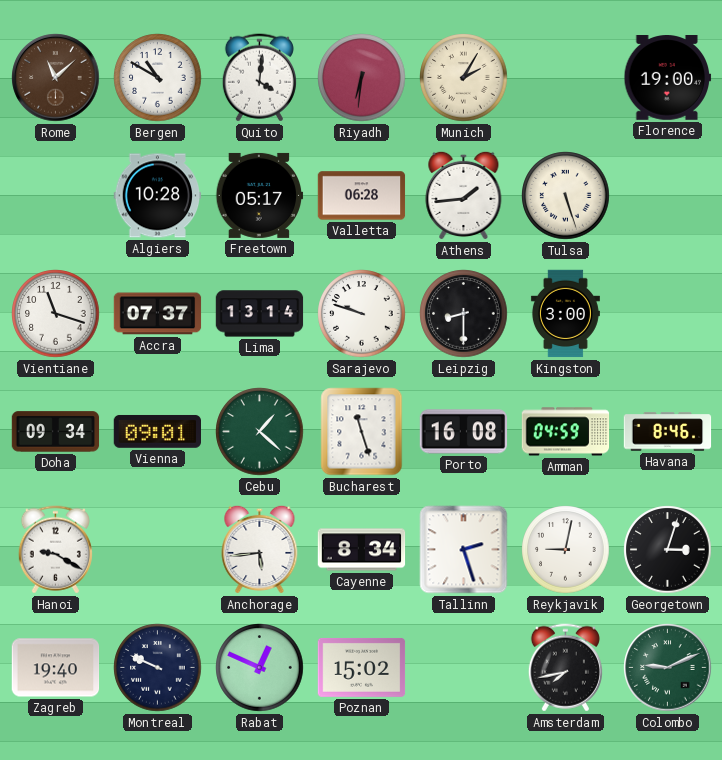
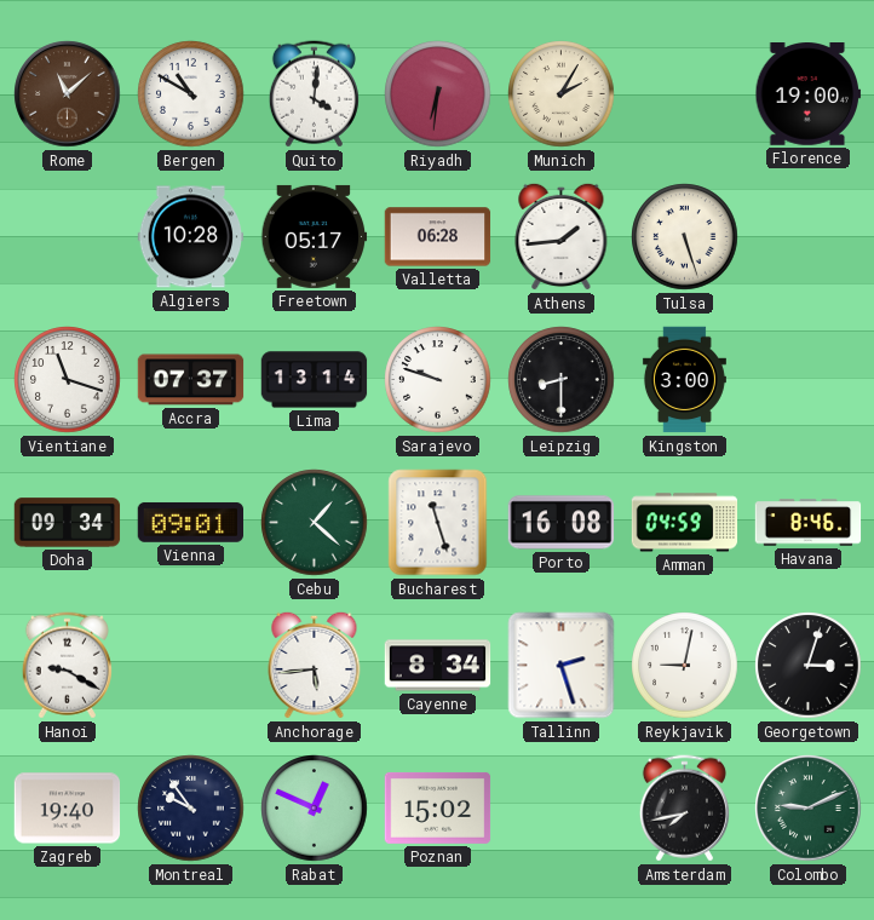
Montreal: 9:49 -> 9:54 (191, 809)
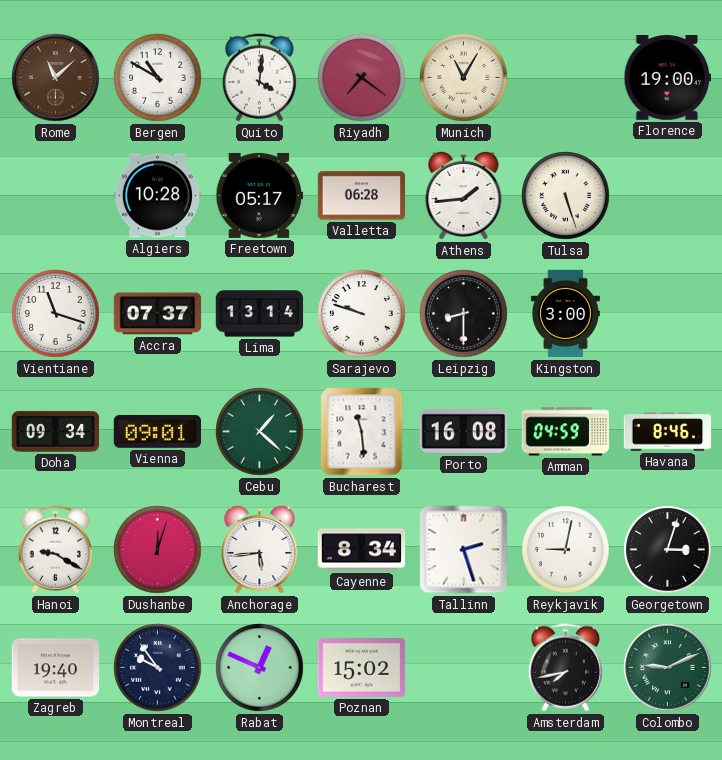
Riyadh: 6:31 -> 7:21 (362, 78)
Munich: 2:05 -> 11:05 (464, 78)
Bucharest: 11:27 -> 11:29 (362, 432)
Dushanbe: none -> 12:03 (158, 550)
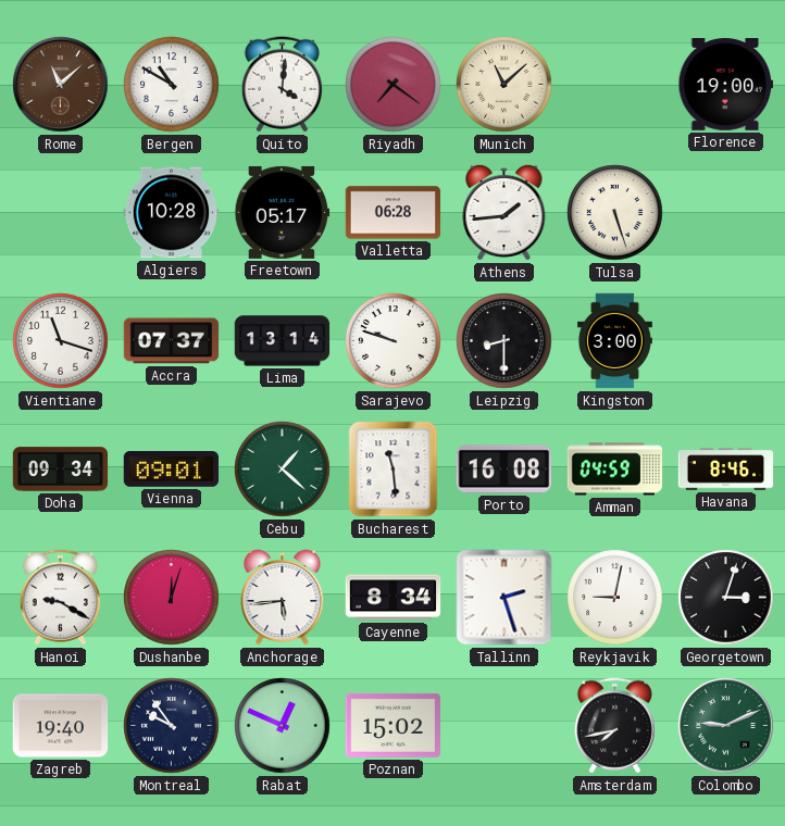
Munich: 11:05 -> 11:08 (504, 85)
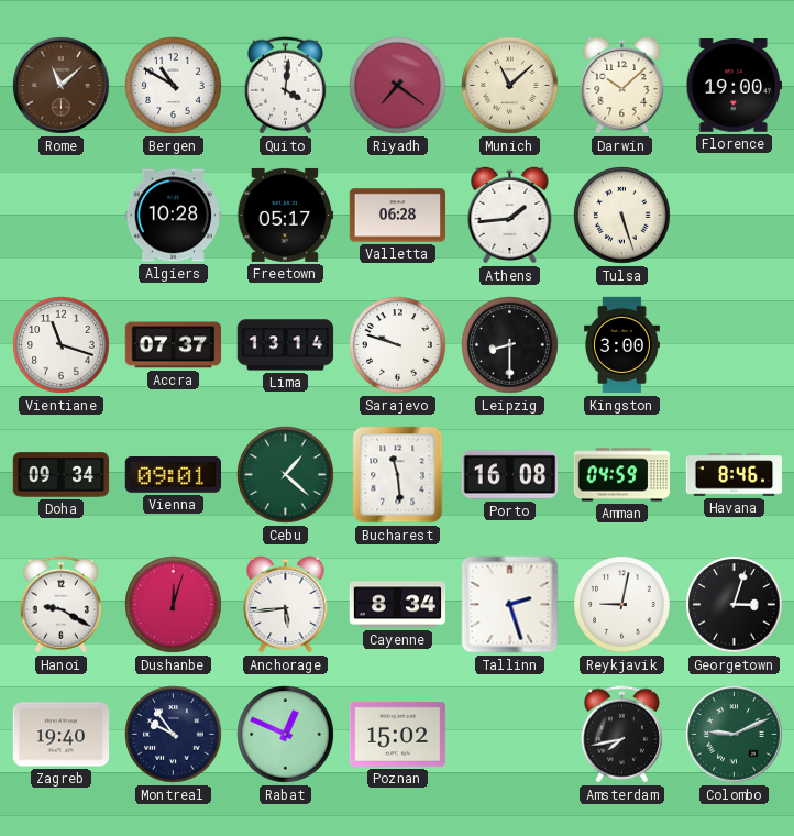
Darwin: none -> 10:08 (622, 85)
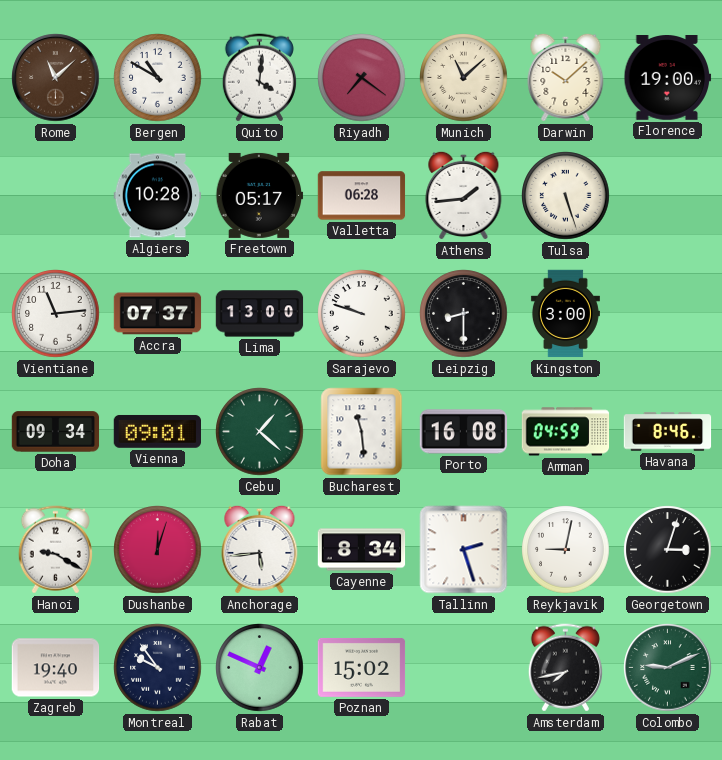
Vientiane: 11:18 -> 11:14 (56, 314)
Lima: 13:14 -> 13:00 (260, 314)
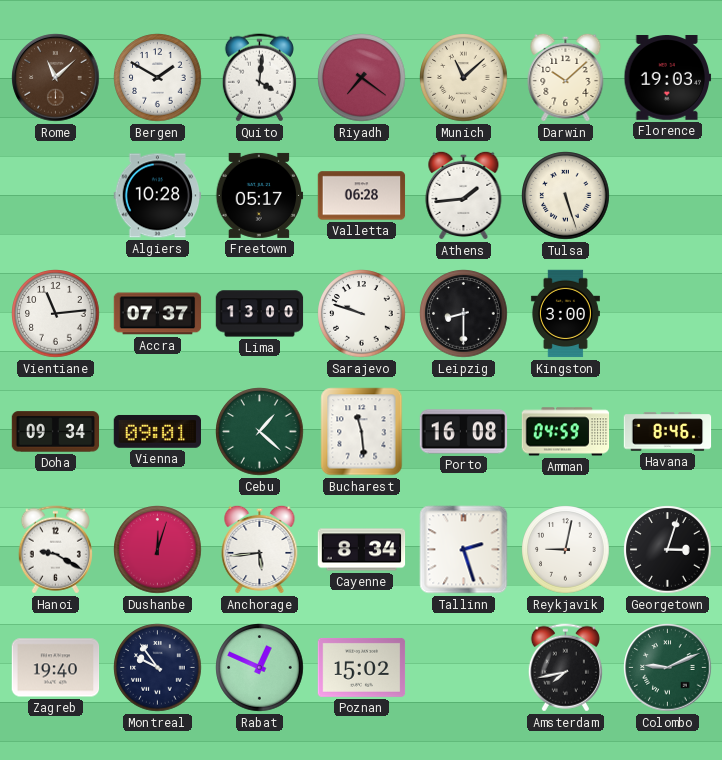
Bergen: 10:50 -> 1:50 (158, 78)
Florence: 19:00 -> 19:03 (668, 78)
